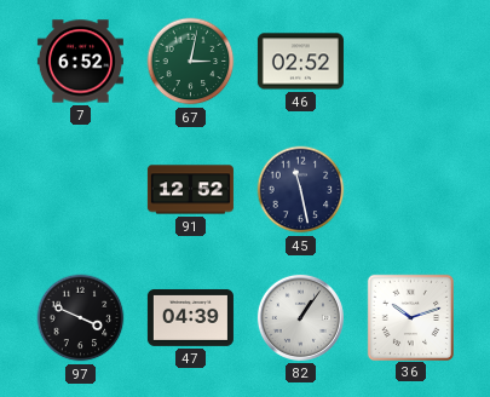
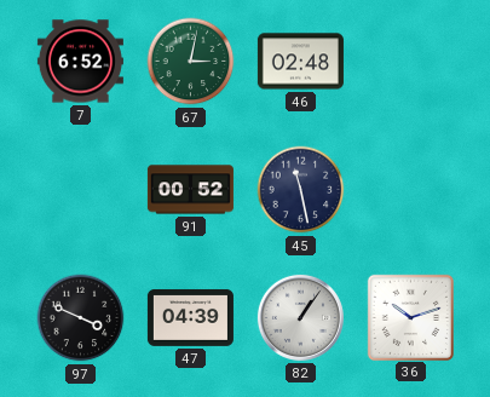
46: 02:52 -> 02:48 (300, 62)
91: 12:52 -> 00:52 (190, 190)
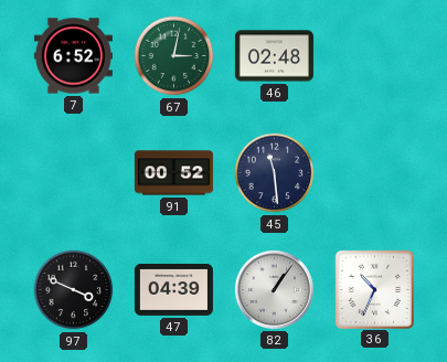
45: 11:28 -> 11:29 (275, 173)
36: 10:12 -> 10:34 (374, 289)
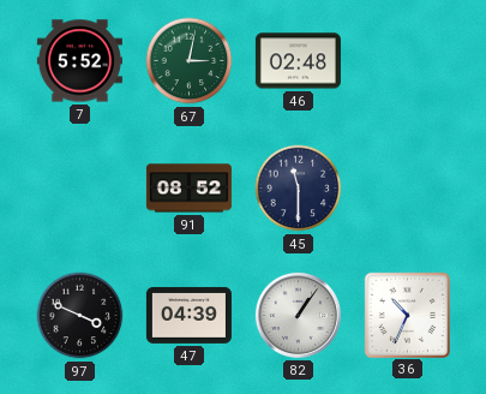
7: 6:52 -> 5:52 (79, 61)
91: 00:52 -> 08:52 (188, 189)
45: 11:29 -> 11:30 (299, 189)
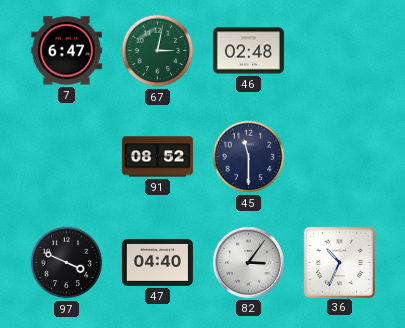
7: 5:52 -> 6:47 (66, 51)
47: 04:39 -> 04:40 (157, 262)
82: 1:06 -> 3:06 (248, 262)
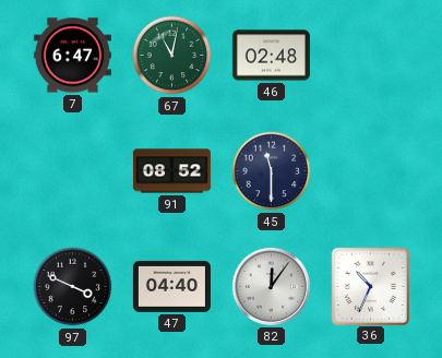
67: 3:02 -> 11:02 (172, 56)
82: 3:06 -> 12:06 (271, 286)
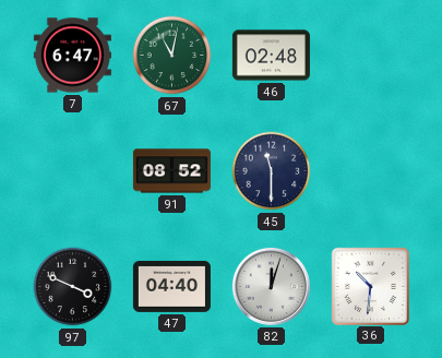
82: 12:06 -> 12:03 (271, 286)
36: 10:34 -> 10:31 (370, 286)
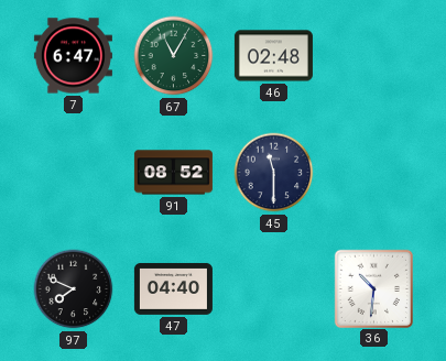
67: 11:02 -> 11:05 (174, 56)
97: 3:49 -> 7:49 (74, 289)
82: 12:03 -> none (271, 286)
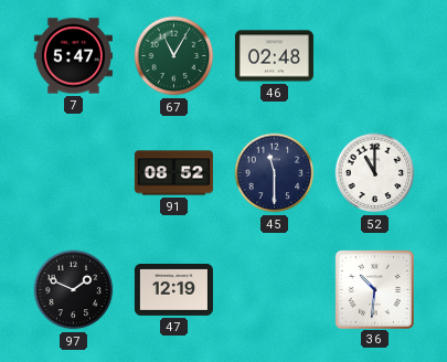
7: 6:47 -> 5:47 (73, 56)
52: none -> 11:00 (375, 173)
97: 7:49 -> 1:49 (74, 290)
47: 04:40 -> 12:19 (173, 289)
